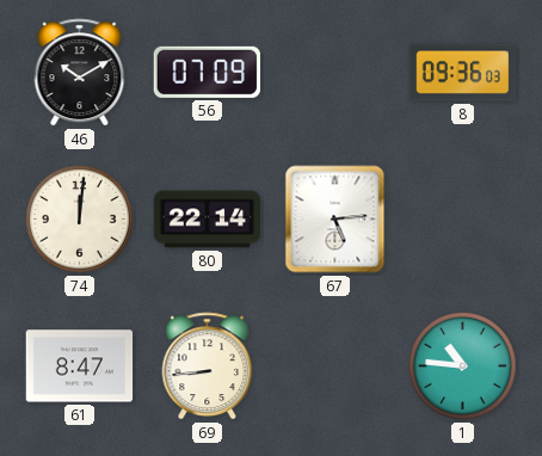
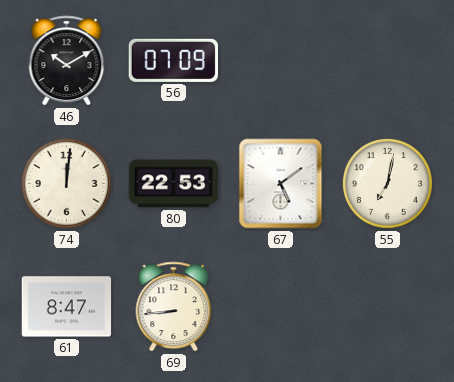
8: 09:36 -> none (463, 73)
80: 22:14 -> 22:53 (174, 184)
67: 5:14 -> 5:09 (281, 184)
55: none -> 7:02 (388, 184)
1: 10:46 -> none (463, 366)
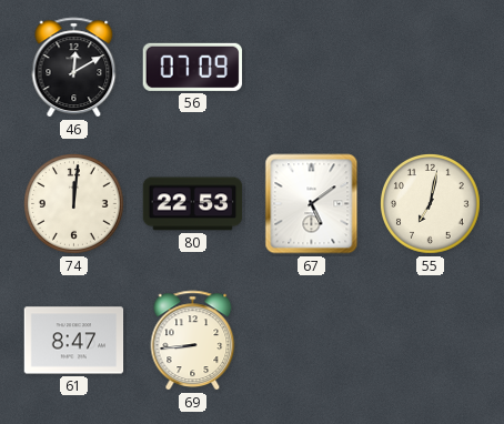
46: 10:10 -> 12:10 (74, 68)
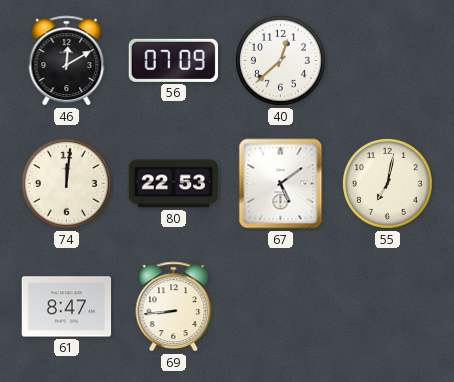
40: none -> 12:38 (281, 61)
